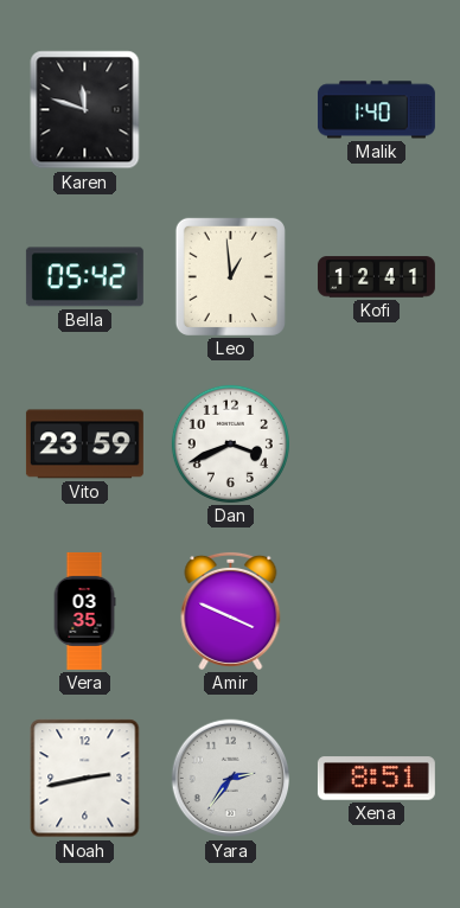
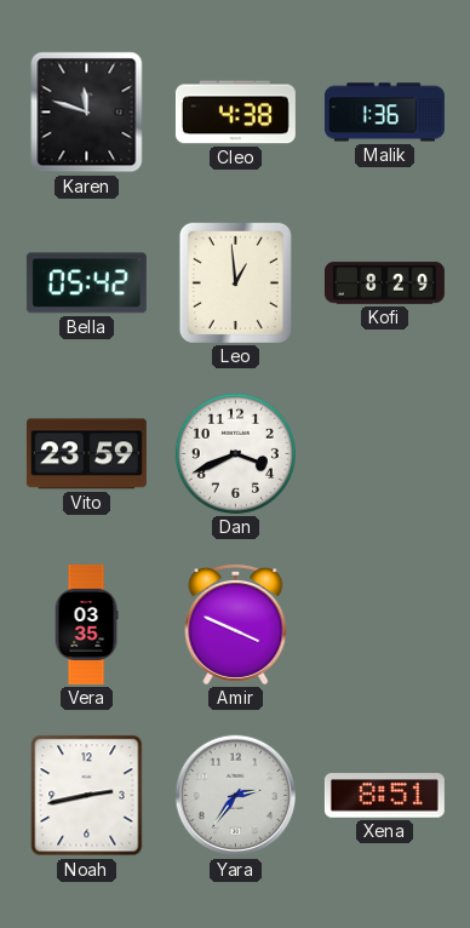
Cleo: none -> 4:38 (235, 113)
Malik: 1:40 -> 1:36 (384, 113)
Kofi: 12:41 -> 8:29 (384, 283)
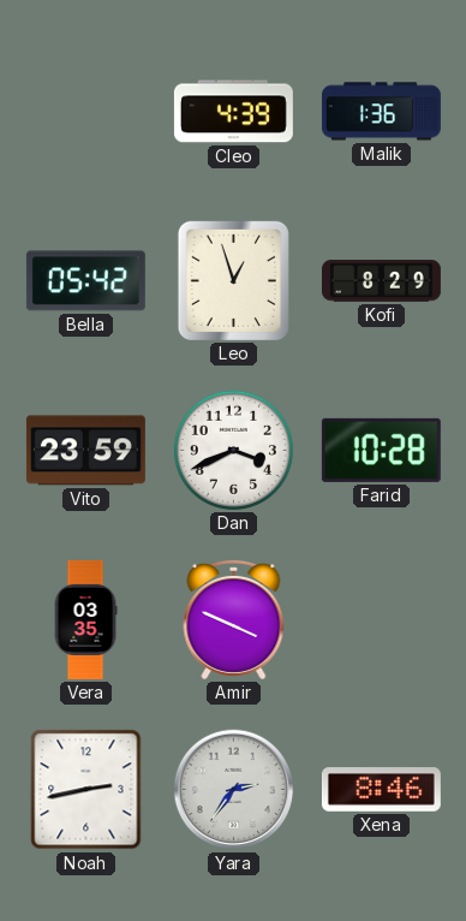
Karen: 11:48 -> none (87, 113)
Cleo: 4:38 -> 4:39 (233, 112)
Leo: 12:59 -> 12:57 (233, 280)
Farid: none -> 10:28 (381, 450)
Xena: 8:51 -> 8:46 (381, 790)
